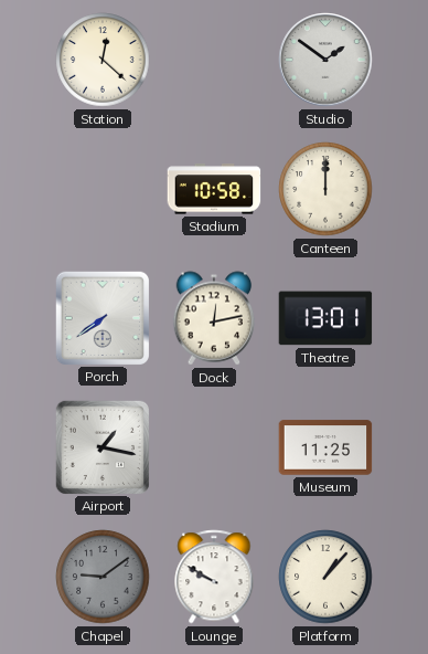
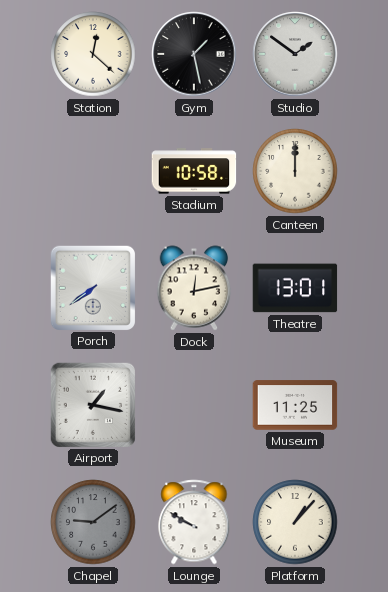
Gym: none -> 1:28 (194, 54)
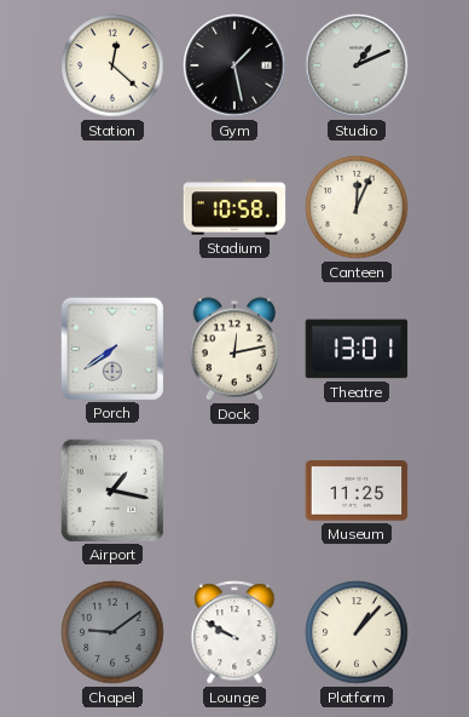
Studio: 1:51 -> 1:11 (357, 65)
Canteen: 12:00 -> 12:04 (357, 207)
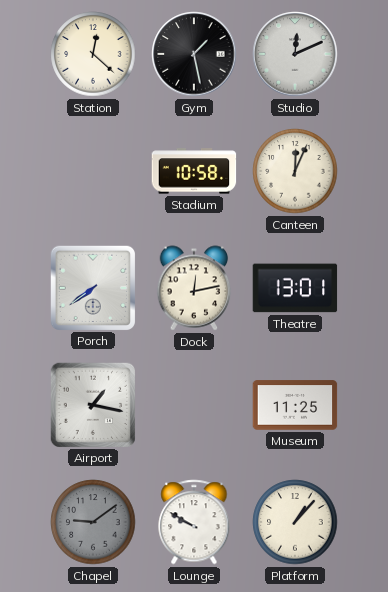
Studio: 1:11 -> 12:11 (295, 54)
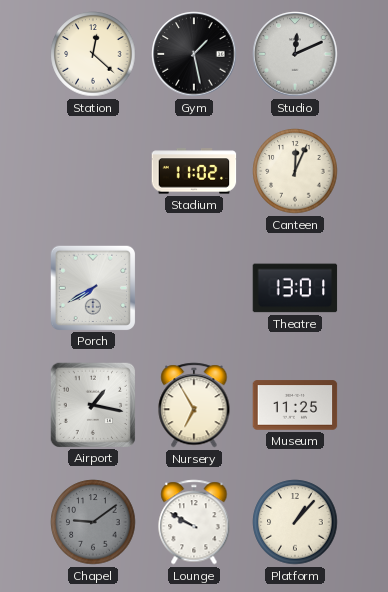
Stadium: 10:58 -> 11:02 (194, 171)
Porch: 7:39 -> 7:40 (92, 287)
Dock: 12:13 -> none (194, 288)
Nursery: none -> 6:55 (194, 405)
